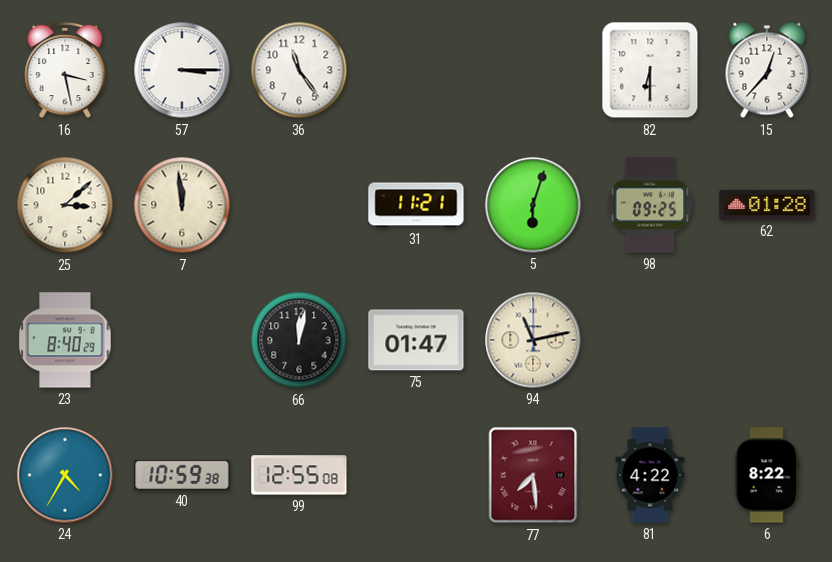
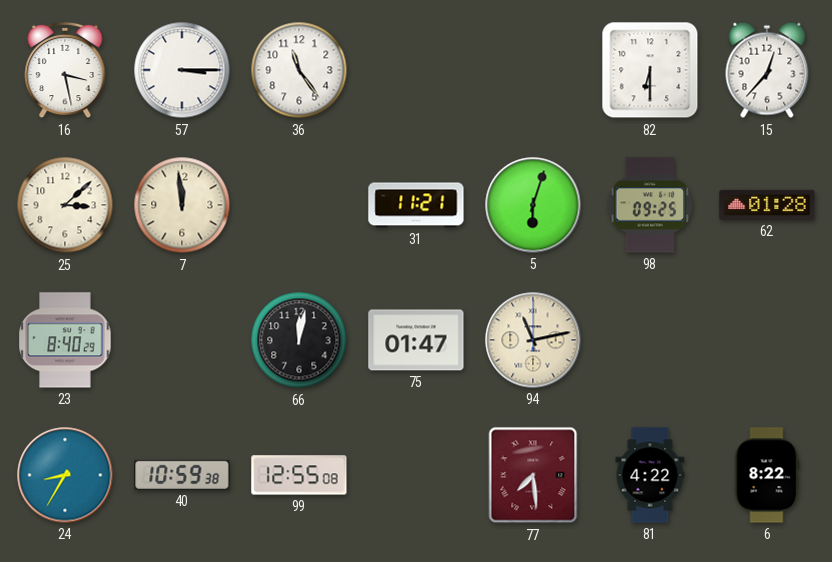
24: 4:35 -> 8:35 (65, 475)
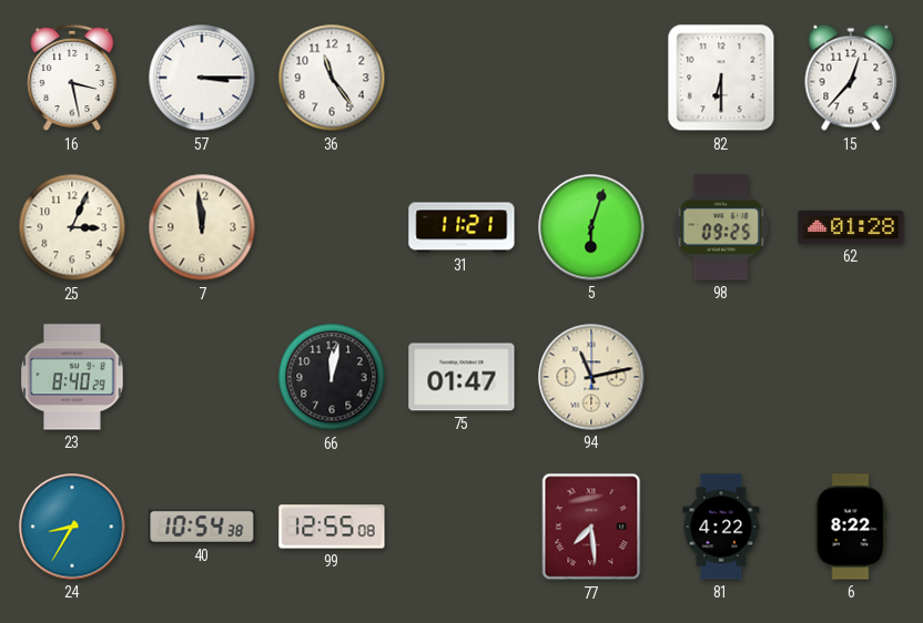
25: 3:08 -> 3:04 (72, 227)
40: 10:59 -> 10:54 (202, 527)
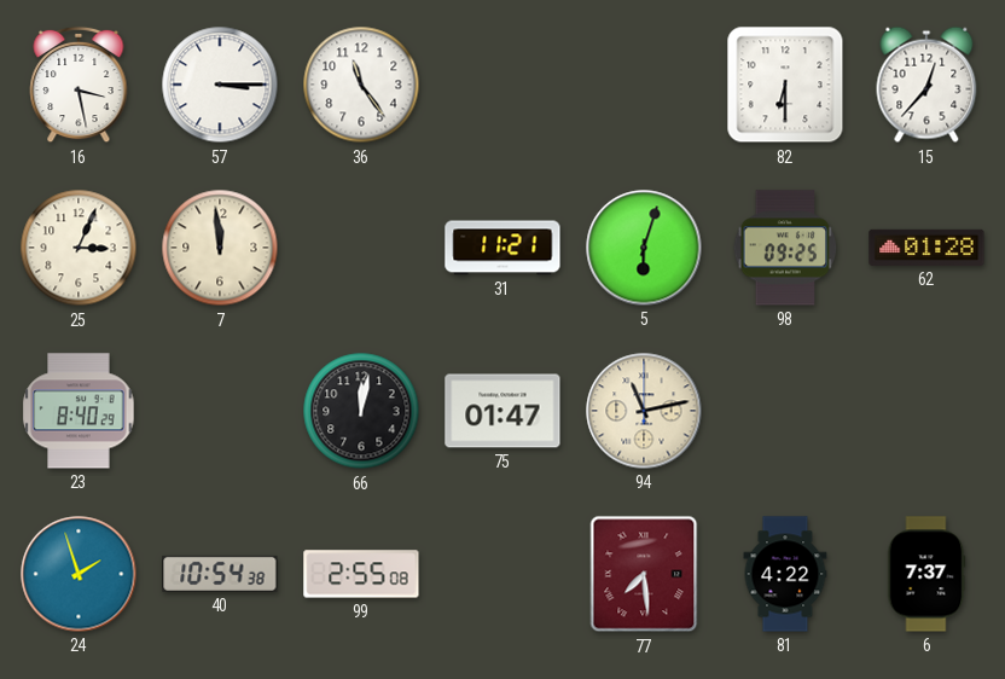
24: 8:35 -> 1:57 (79, 574)
99: 12:55 -> 2:55 (361, 574)
6: 8:22 -> 7:37 (926, 574)
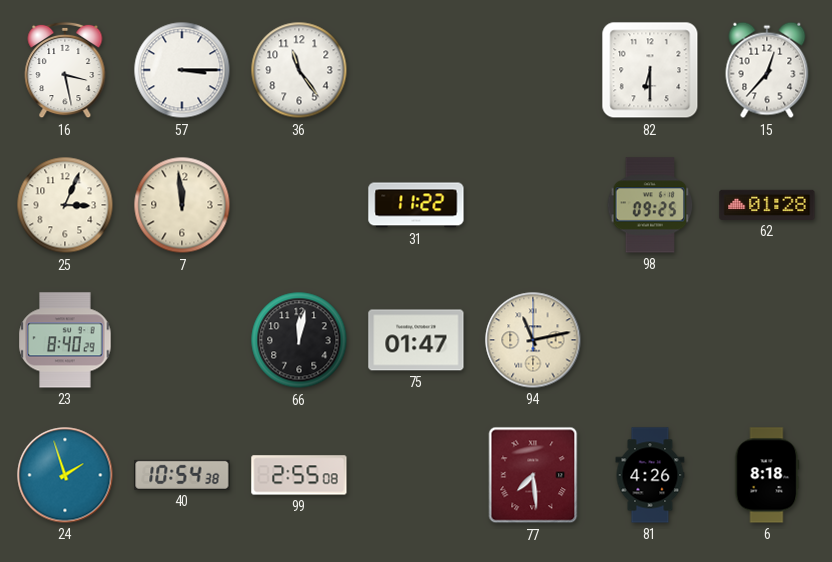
31: 11:21 -> 11:22 (416, 205)
5: 6:03 -> none (644, 248)
81: 4:22 -> 4:26 (650, 475)
6: 7:37 -> 8:18 (767, 475)
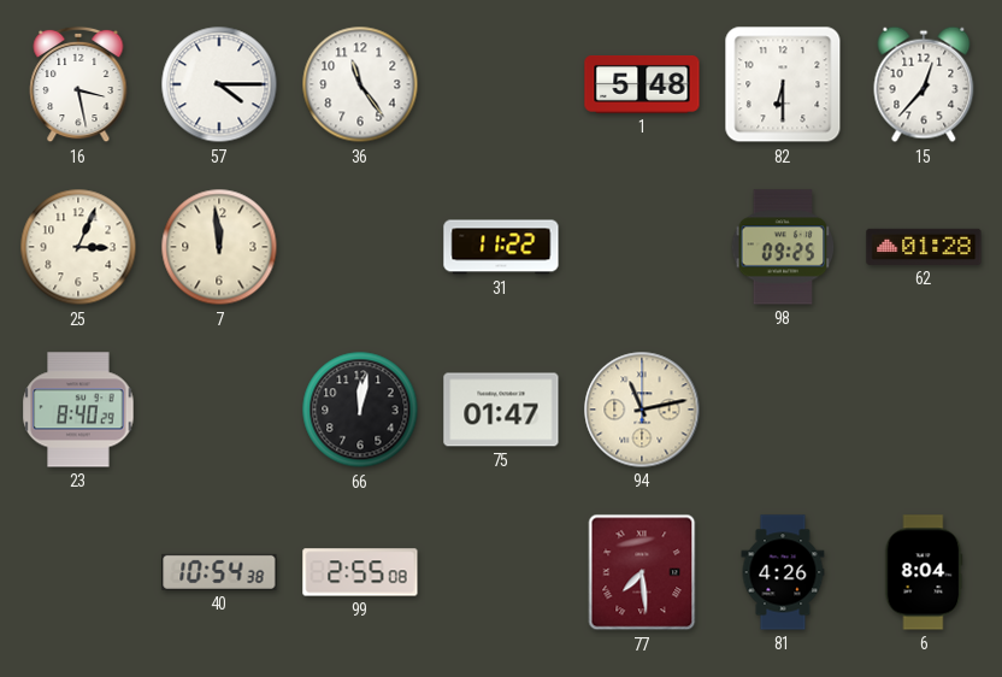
57: 3:15 -> 4:15 (219, 84)
1: none -> 5:48 (642, 84)
24: 1:57 -> none (65, 475)
6: 8:18 -> 8:04 (924, 572)
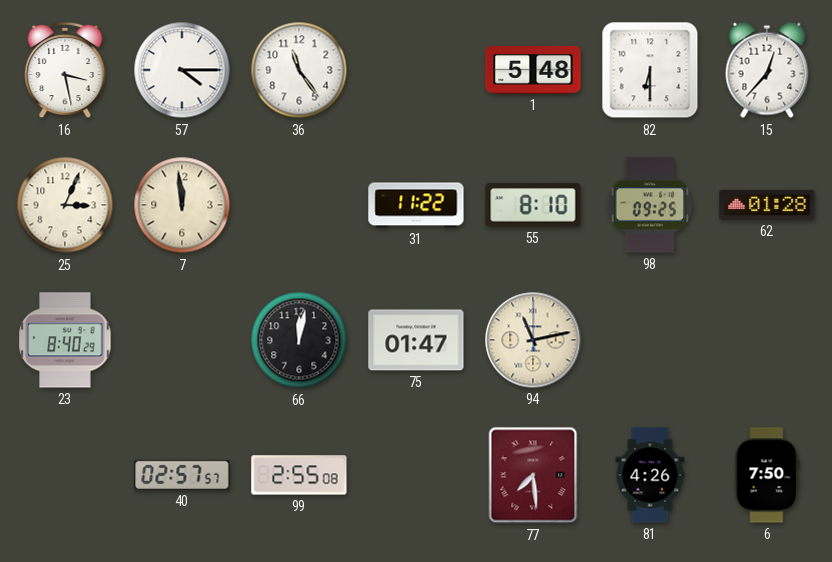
55: none -> 8:10 (533, 205)
40: 10:54 -> 02:57 (182, 475)
6: 8:04 -> 7:50 (767, 475)
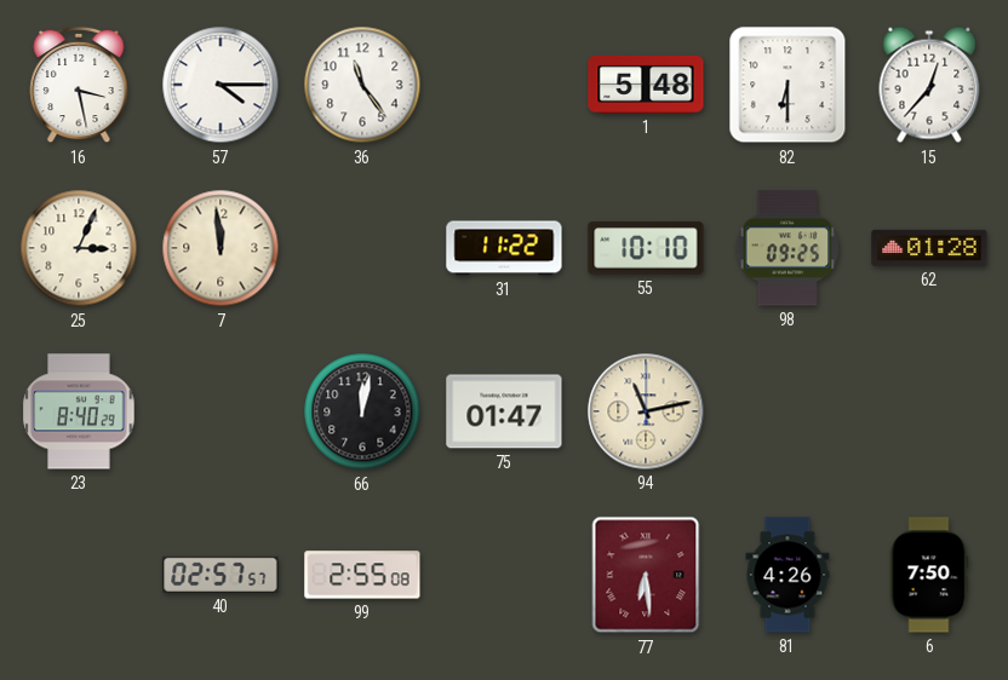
55: 8:10 -> 10:10 (646, 248)
77: 7:29 -> 6:29 (646, 575)
